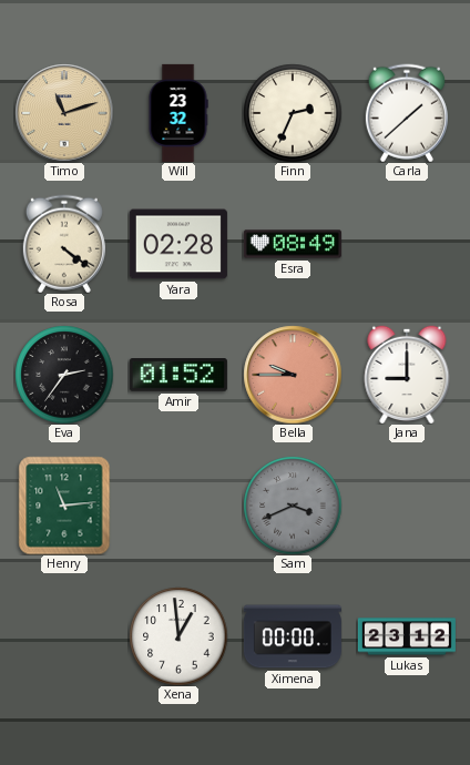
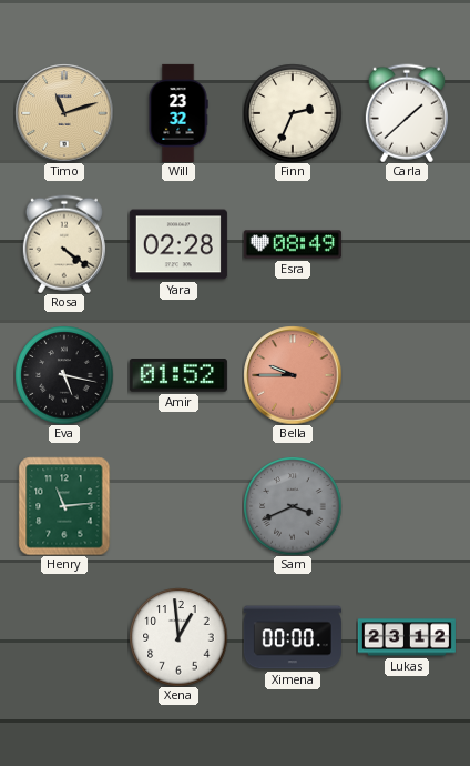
Eva: 2:36 -> 5:17 (64, 375)
Jana: 9:00 -> none (407, 375)
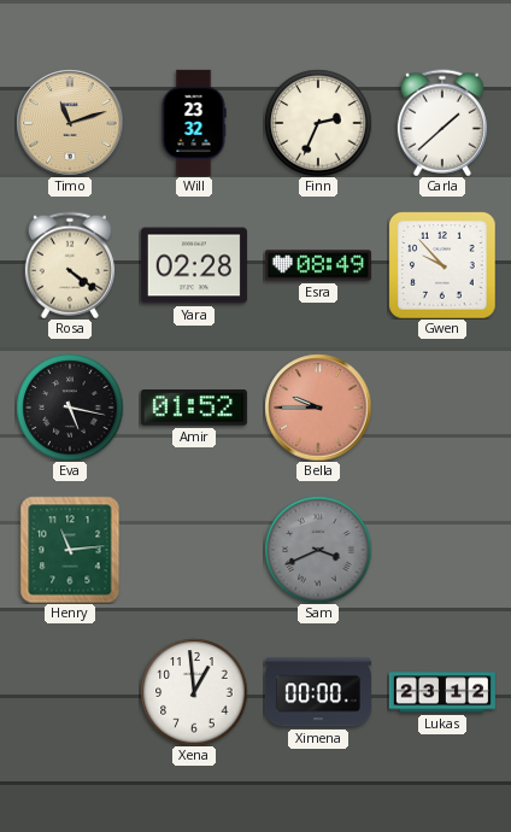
Gwen: none -> 9:53 (442, 265)
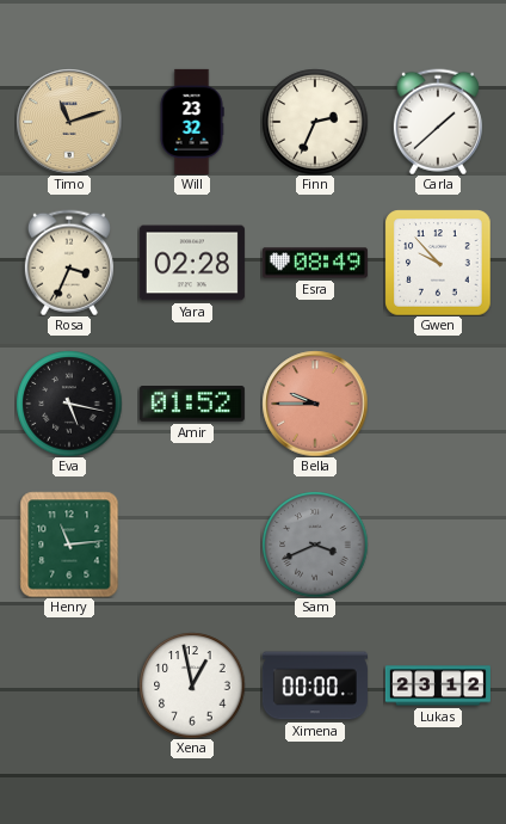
Rosa: 4:21 -> 3:34 (69, 263)
Xena: 12:59 -> 12:58 (192, 685)
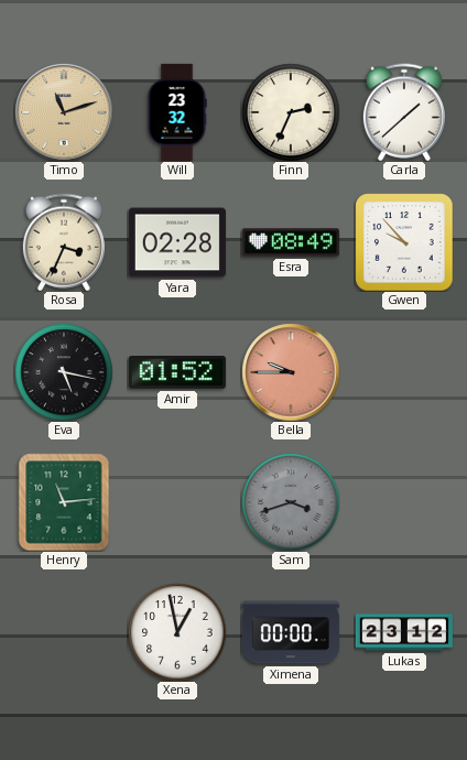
Sam: 3:41 -> 3:42 (291, 502)
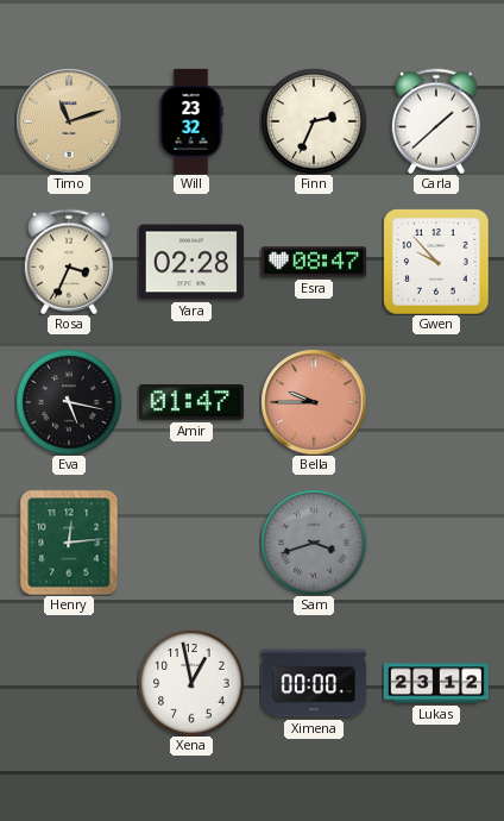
Esra: 08:49 -> 08:47 (314, 262)
Amir: 01:52 -> 01:47 (191, 402)
Henry: 11:14 -> 12:14 (69, 543)
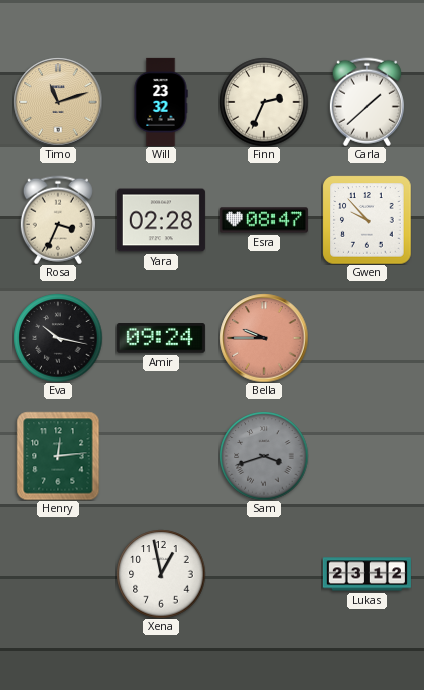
Eva: 5:17 -> 10:17 (58, 338)
Amir: 01:47 -> 09:24 (161, 338)
Ximena: 00:00 -> none (314, 683)
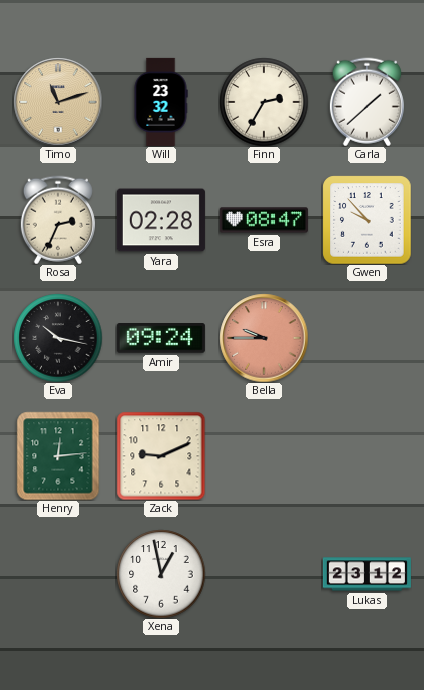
Finn: 2:34 -> 2:35 (264, 102)
Rosa: 3:34 -> 2:34 (58, 220)
Zack: none -> 9:11 (161, 456)
Sam: 3:42 -> none (264, 456)
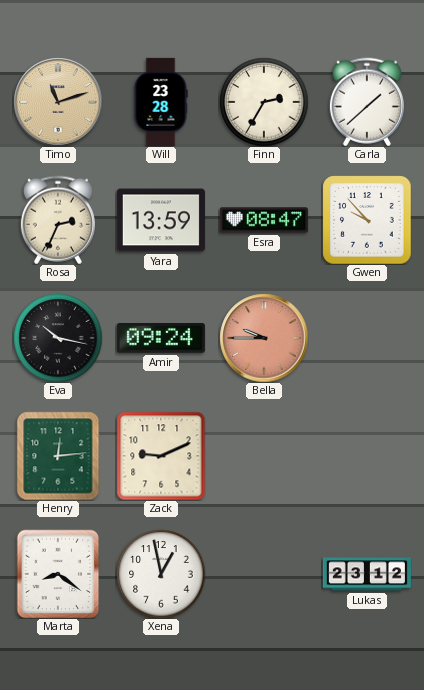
Will: 23:32 -> 23:28 (161, 102)
Yara: 02:28 -> 13:59 (161, 220)
Marta: none -> 8:21 (58, 574)
